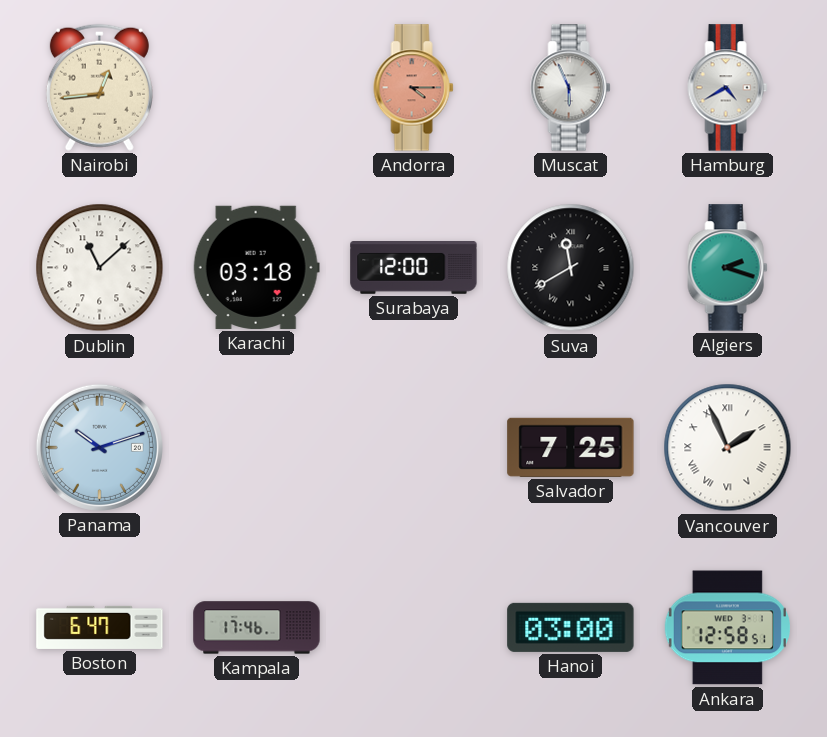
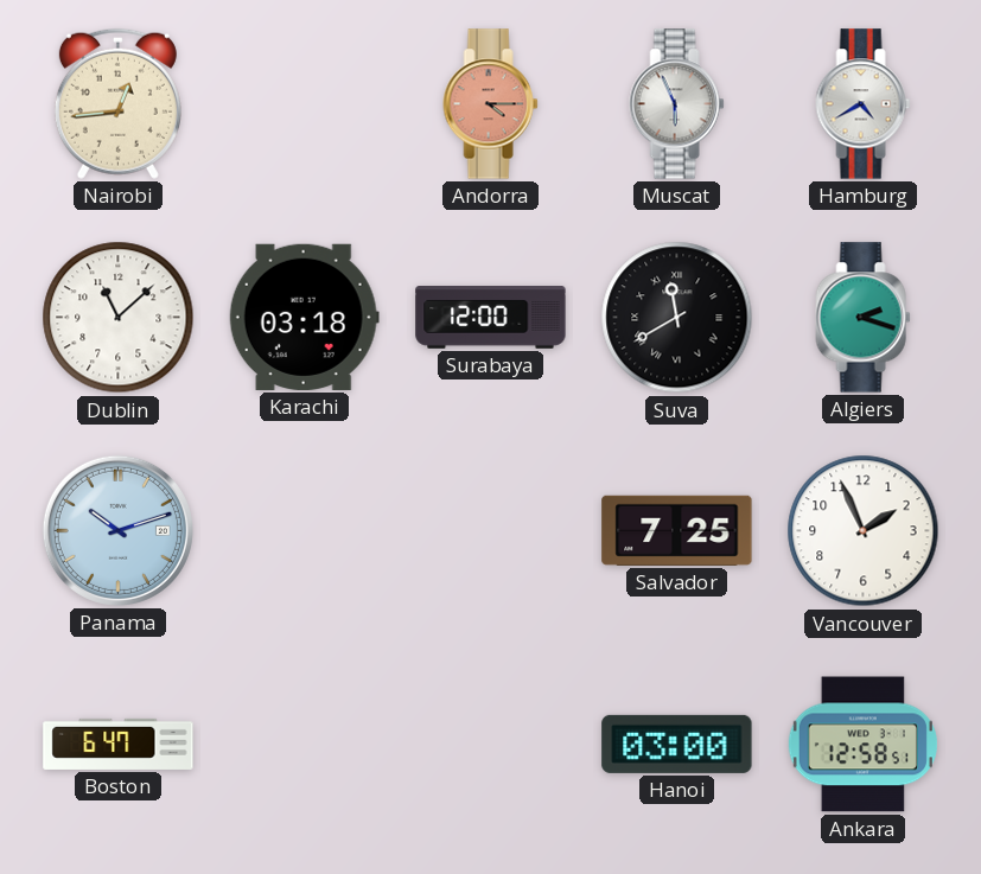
Vancouver numerals: Roman -> Arabic (864, 531)
Kampala: 17:46 -> none (257, 628)
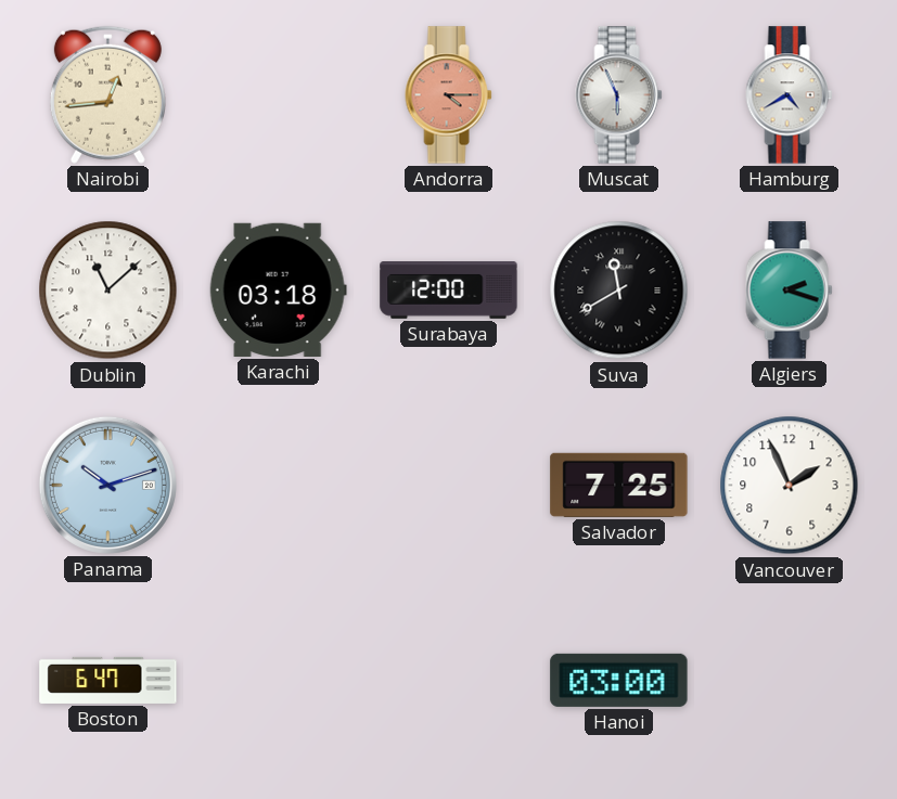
Ankara: 12:58 -> none (862, 745)
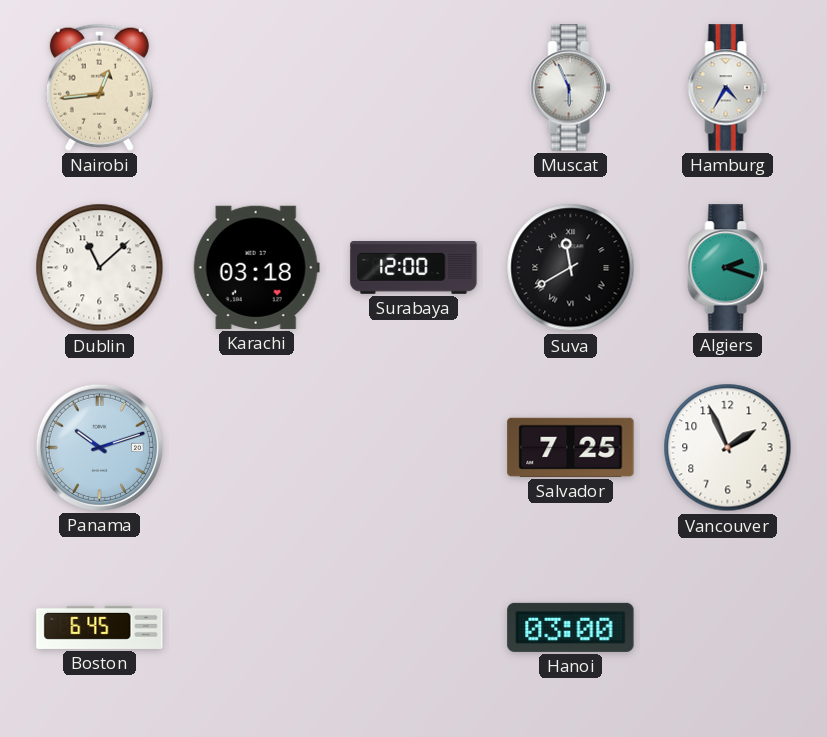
Andorra: 4:15 -> none (449, 95)
Hamburg: 4:40 -> 4:35 (728, 88)
Boston: 6:47 -> 6:45 (100, 627)
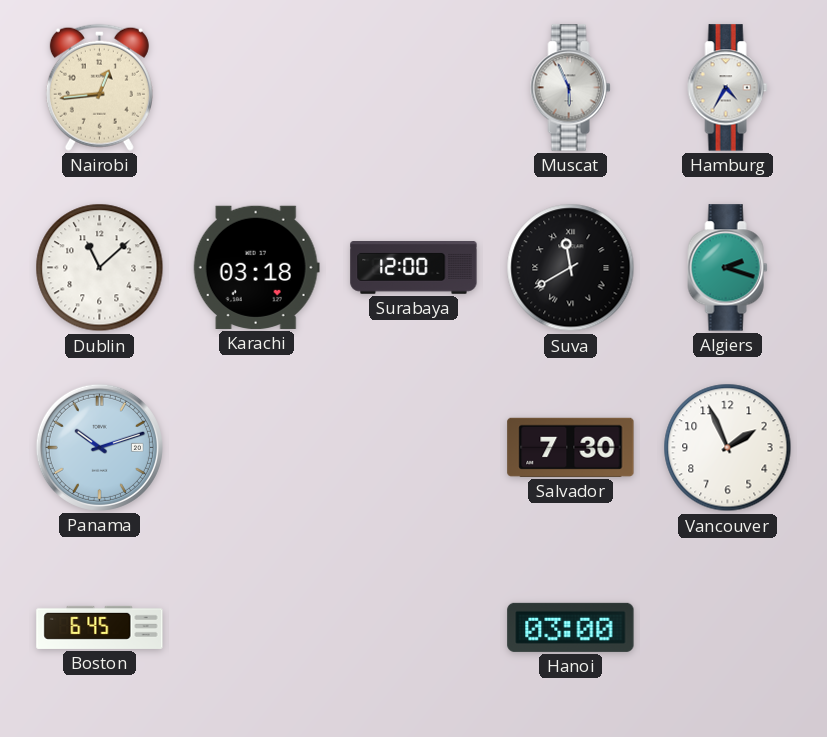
Salvador: 7:25 -> 7:30 (571, 447)
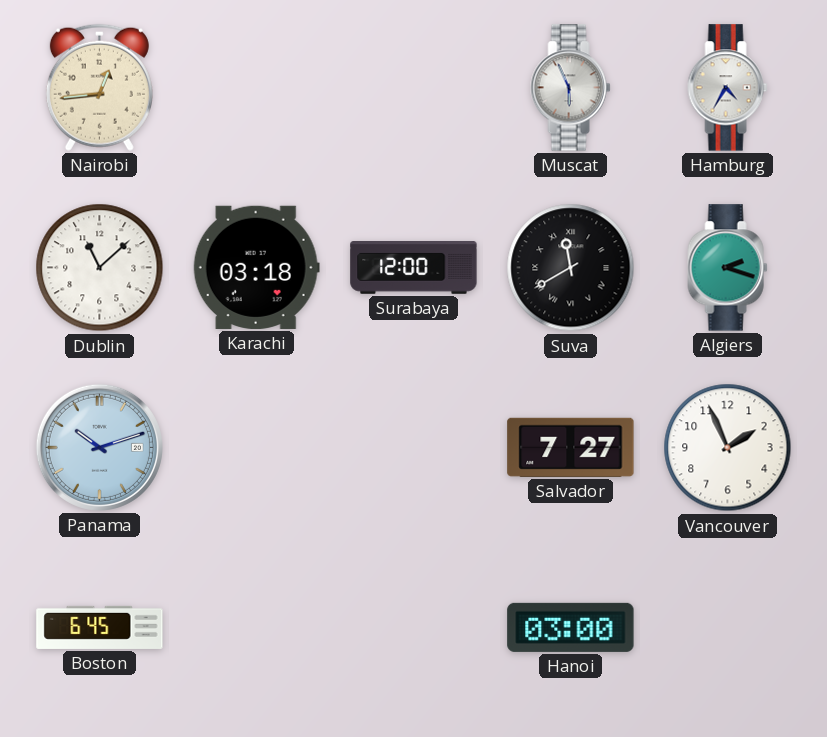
Salvador: 7:30 -> 7:27 (571, 447)
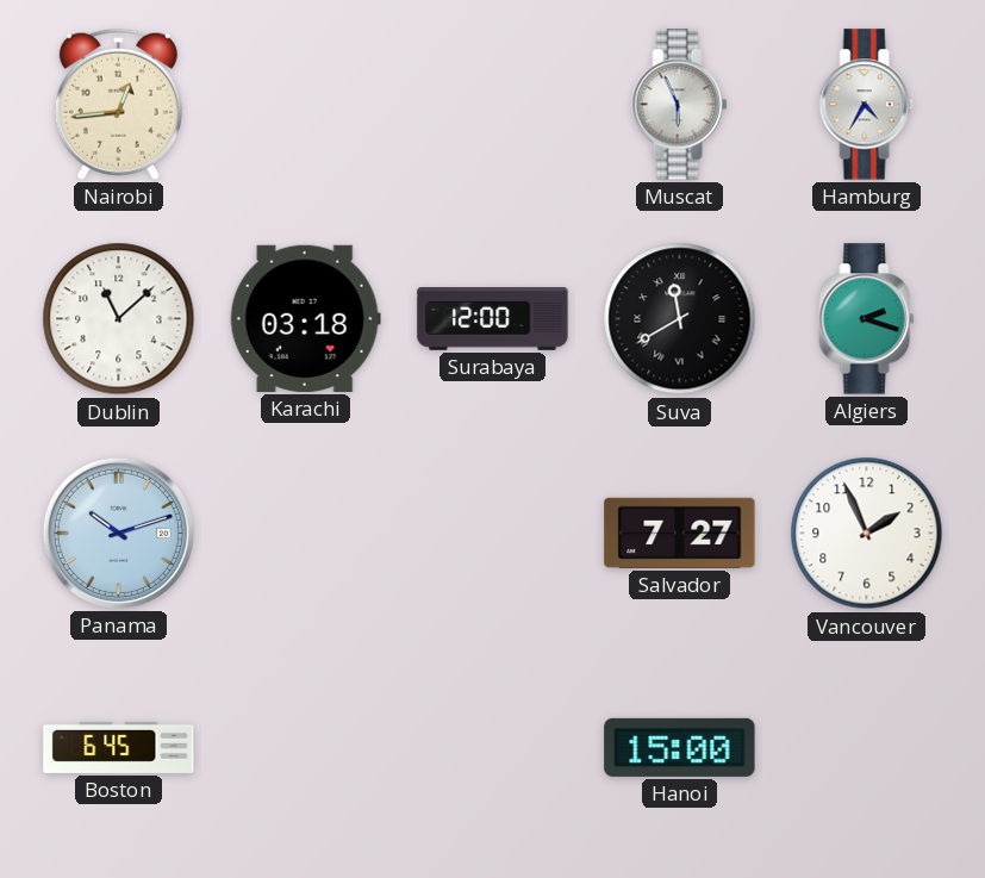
Hanoi: 03:00 -> 15:00 (680, 747)
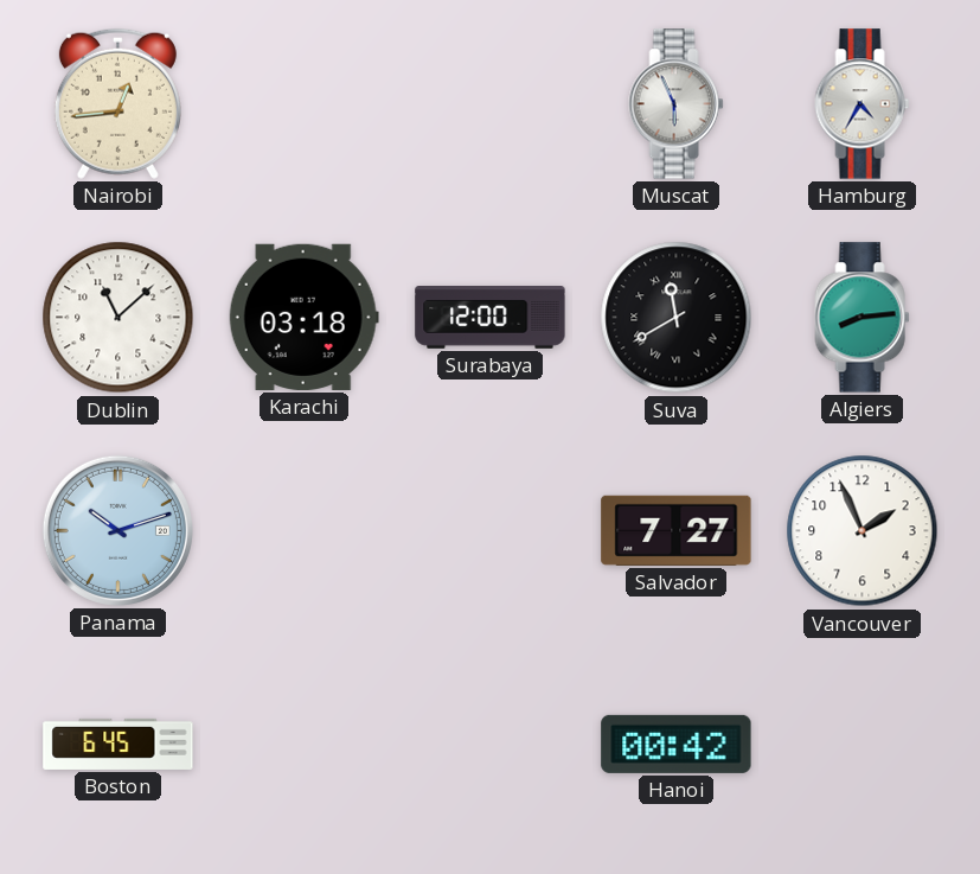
Algiers: 2:18 -> 8:14 (863, 318)
Hanoi: 15:00 -> 00:42 (677, 744)
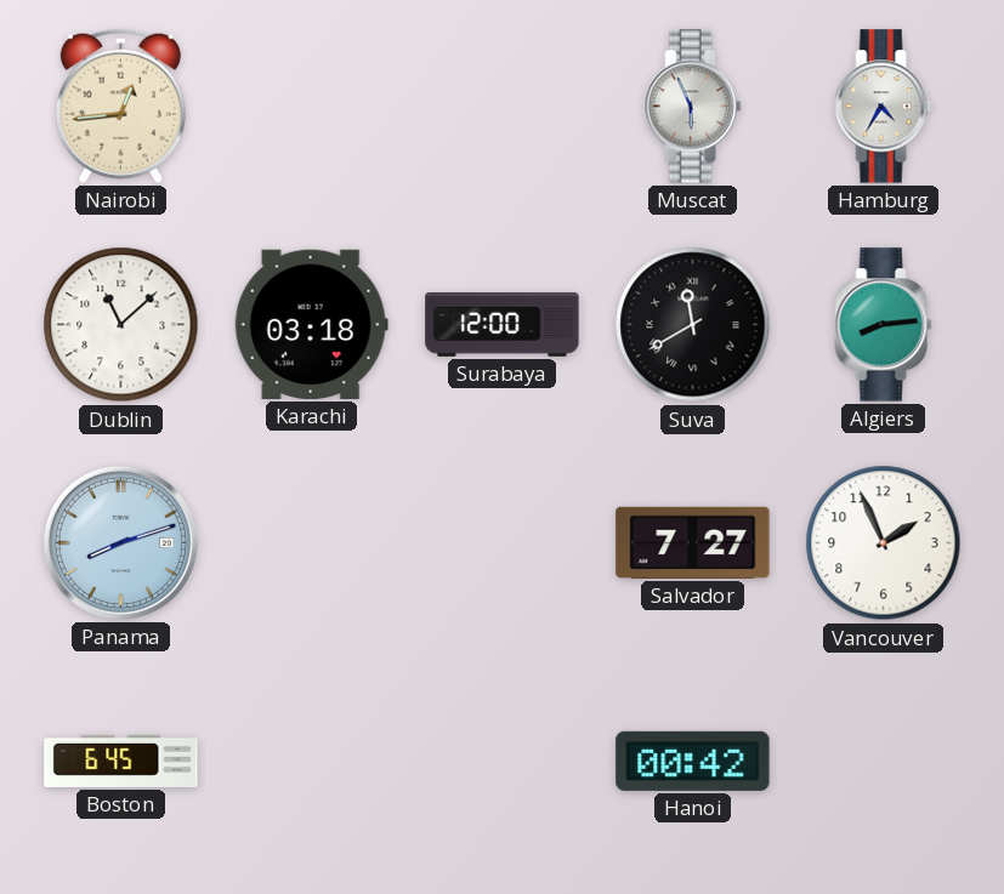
Panama: 10:12 -> 8:12 (120, 542)
